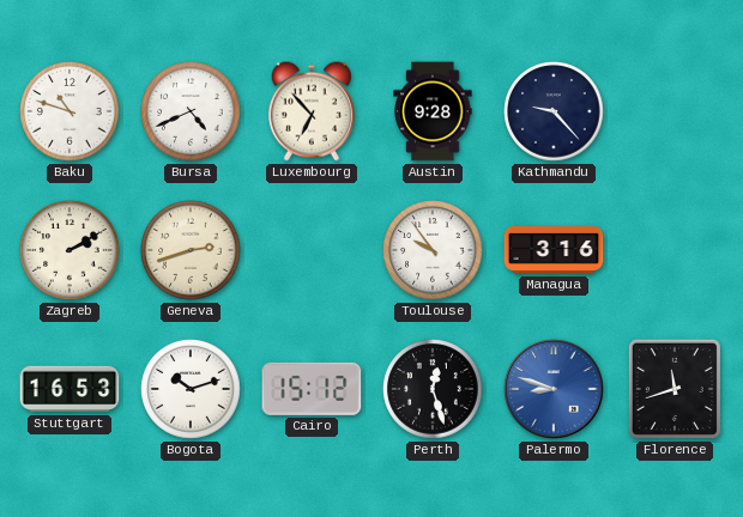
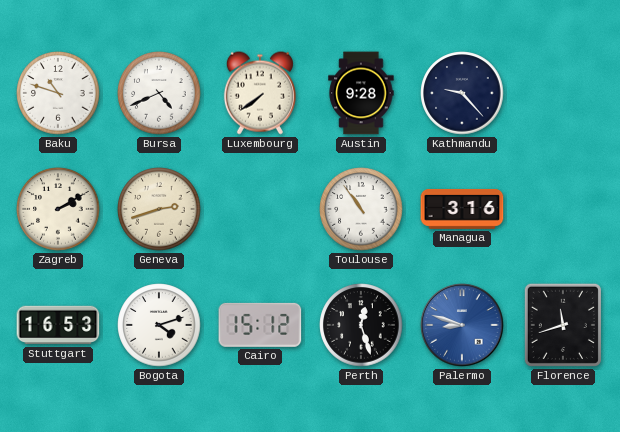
Luxembourg: 6:53 -> 7:39 (260, 93)
Toulouse: 9:54 -> 10:54 (361, 209)
Bogota: 10:12 -> 4:12 (159, 325)
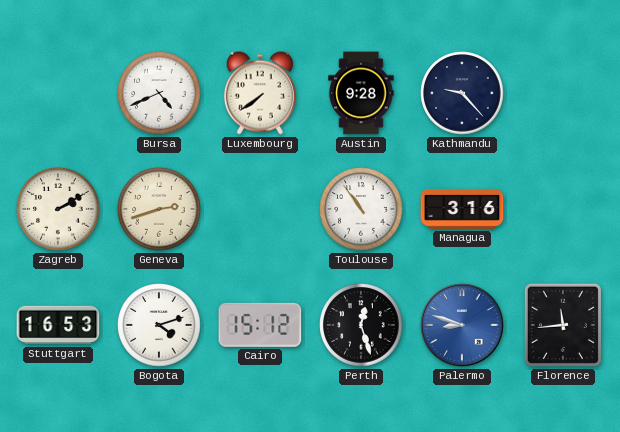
Baku: 10:48 -> none (58, 93)
Florence: 11:42 -> 11:44 (563, 325)
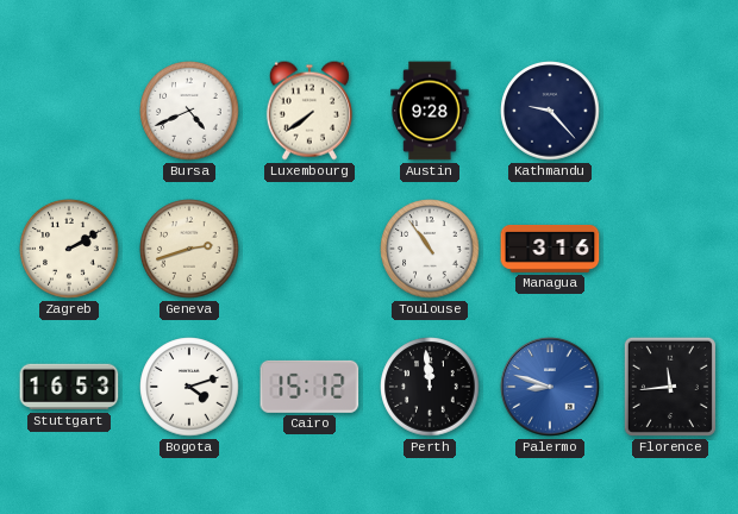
Perth: 12:27 -> 11:59 (430, 387)
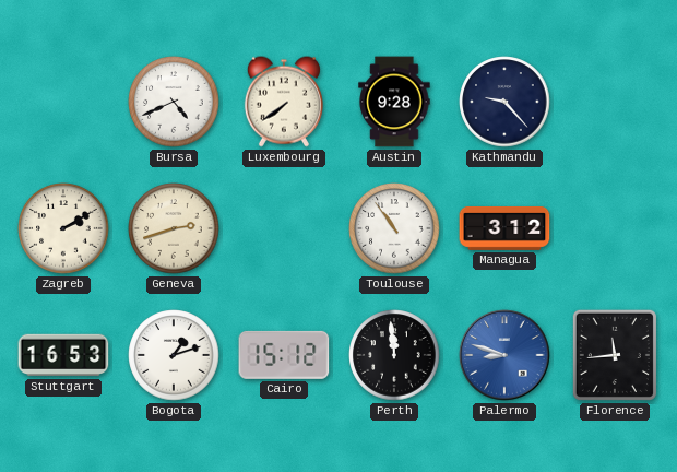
Managua: 3:16 -> 3:12 (504, 228)
Bogota: 4:12 -> 1:12 (174, 355)
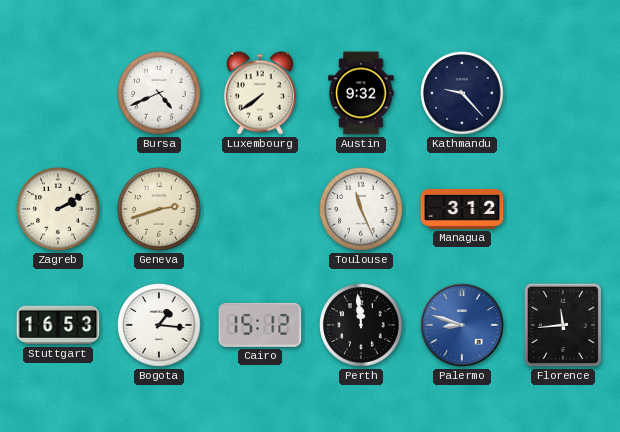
Austin: 9:28 -> 9:32 (361, 93)
Toulouse: 10:54 -> 11:26 (361, 209)
Bogota: 1:12 -> 1:16 (159, 325)
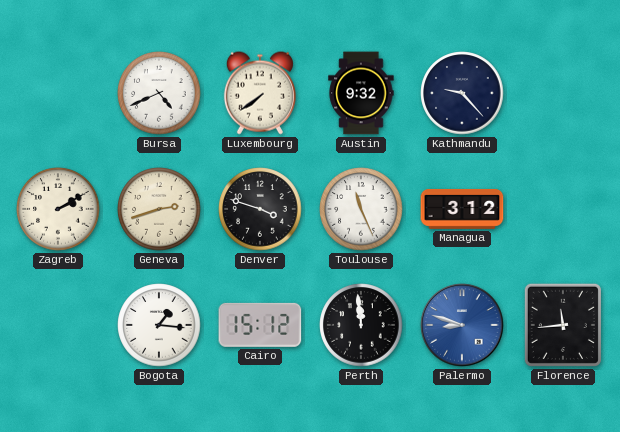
Denver: none -> 3:48 (260, 209)
Stuttgart: 16:53 -> none (58, 325)
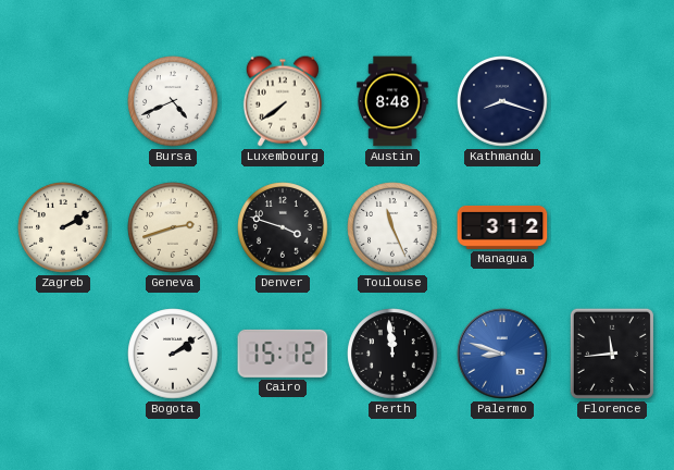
Austin: 9:32 -> 8:48 (392, 101)
Kathmandu: 9:23 -> 8:18 (502, 101)
Bogota: 1:16 -> 2:09 (173, 354)
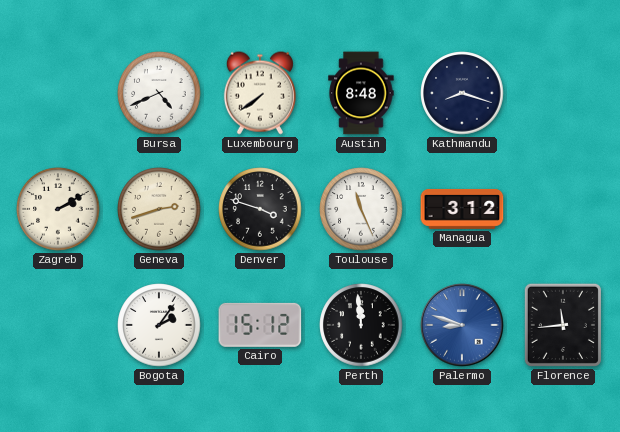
Bogota: 2:09 -> 2:06 (159, 325)
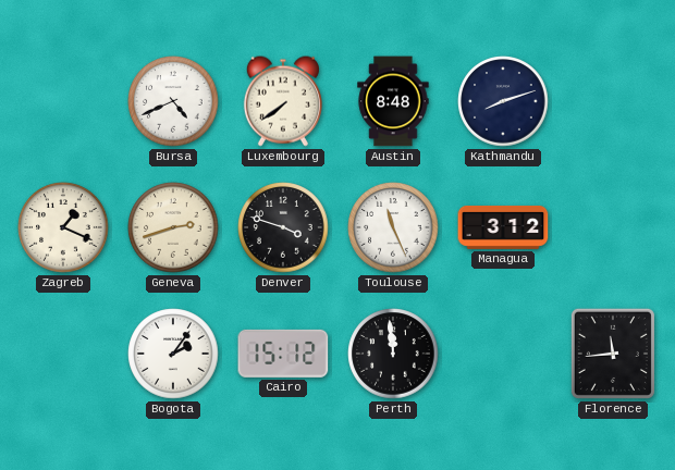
Kathmandu: 8:18 -> 8:12 (503, 101)
Zagreb: 2:10 -> 1:19 (63, 227)
Palermo: 8:48 -> none (462, 325)
